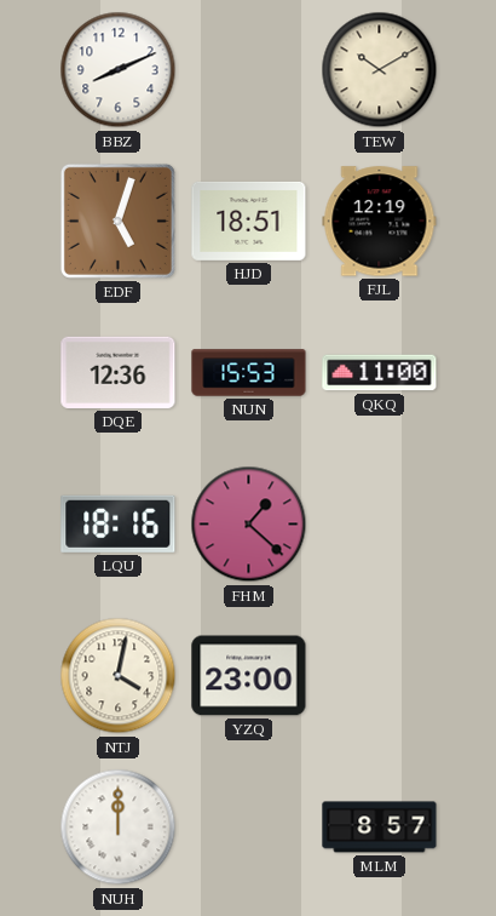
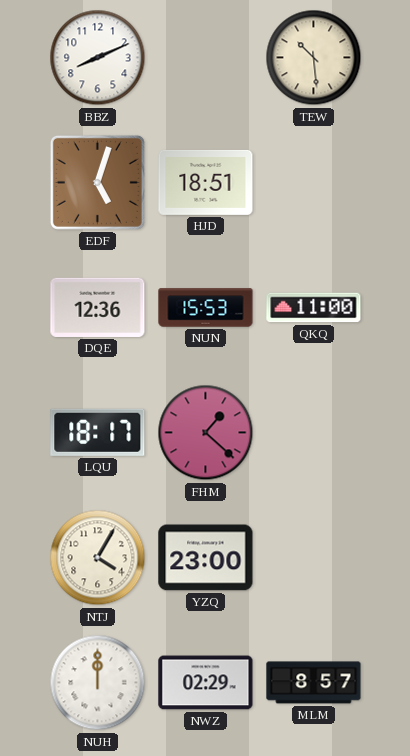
TEW: 10:10 -> 10:29 (314, 58)
FJL: 12:19 -> none (380, 222)
LQU: 18:16 -> 18:17 (98, 432)
NTJ: 4:02 -> 4:05 (98, 558)
NWZ: none -> 02:29 (206, 683)
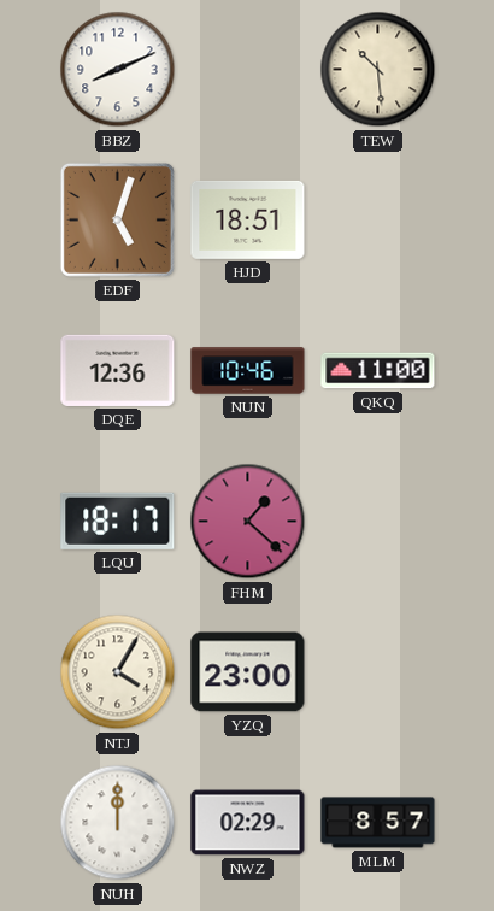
NUN: 15:53 -> 10:46 (248, 371)
